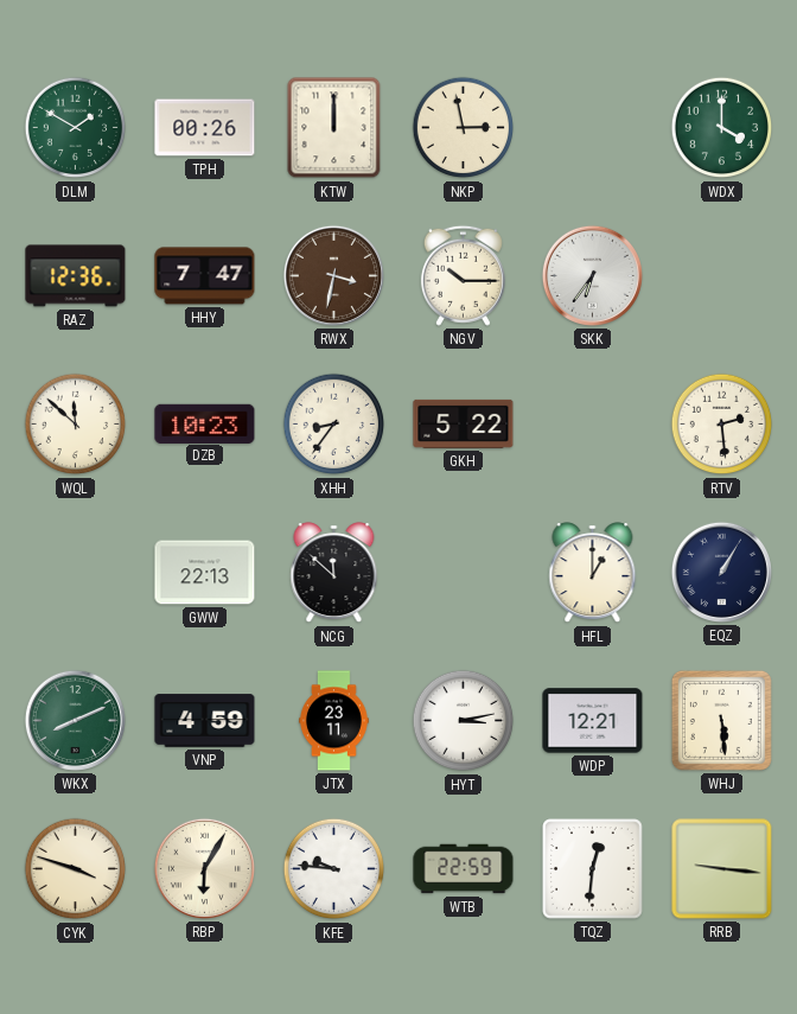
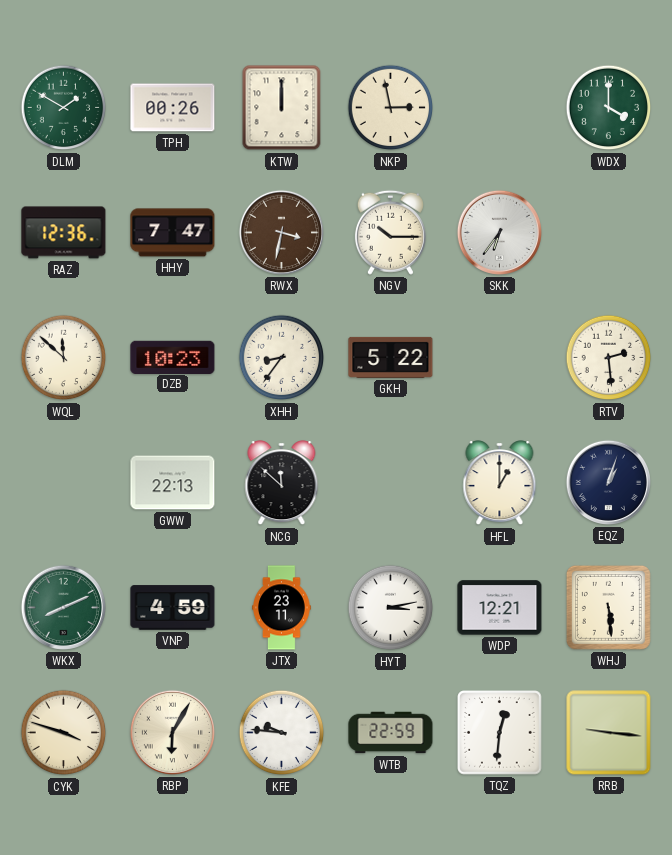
EQZ: 1:05 -> 1:03 (608, 482)
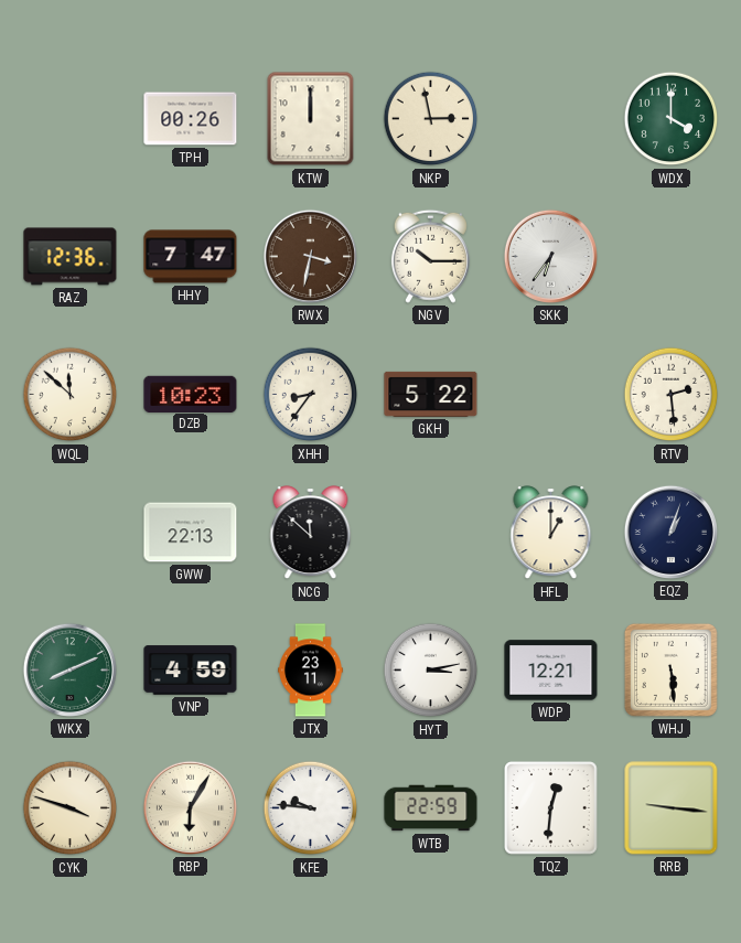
DLM: 1:50 -> none (64, 108)
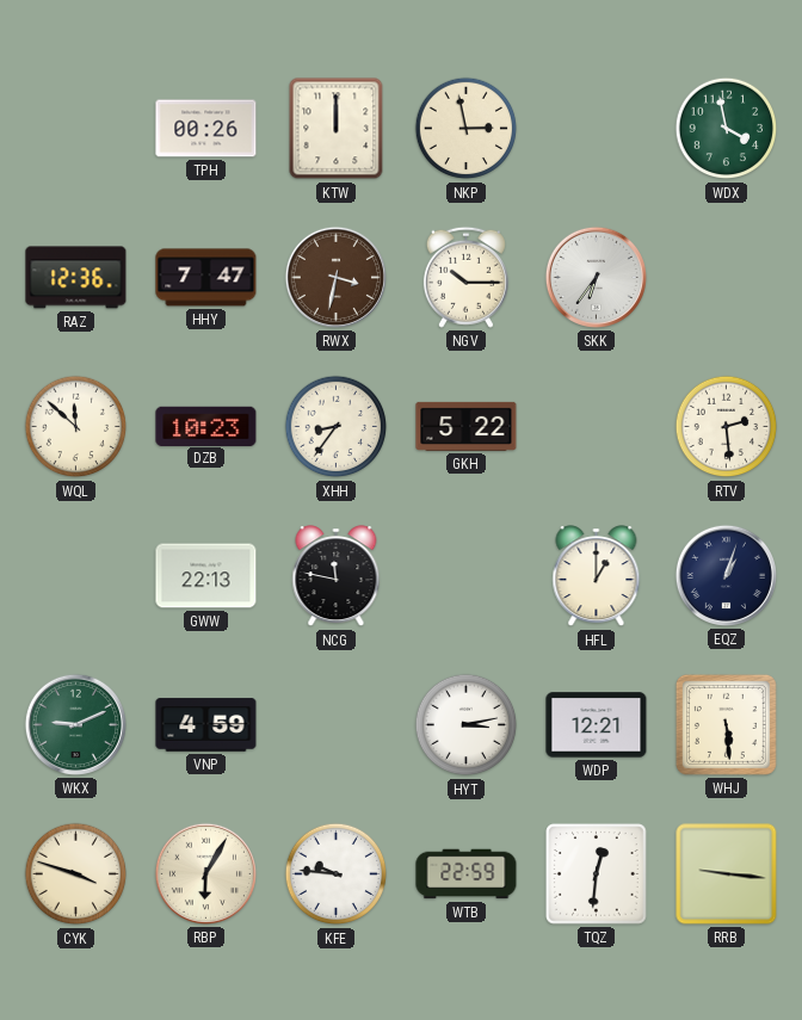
WDX: 4:00 -> 3:58 (727, 129)
NCG: 11:52 -> 11:47 (337, 576)
WKX: 8:11 -> 9:11 (75, 724)
JTX: 23:11 -> none (311, 671)
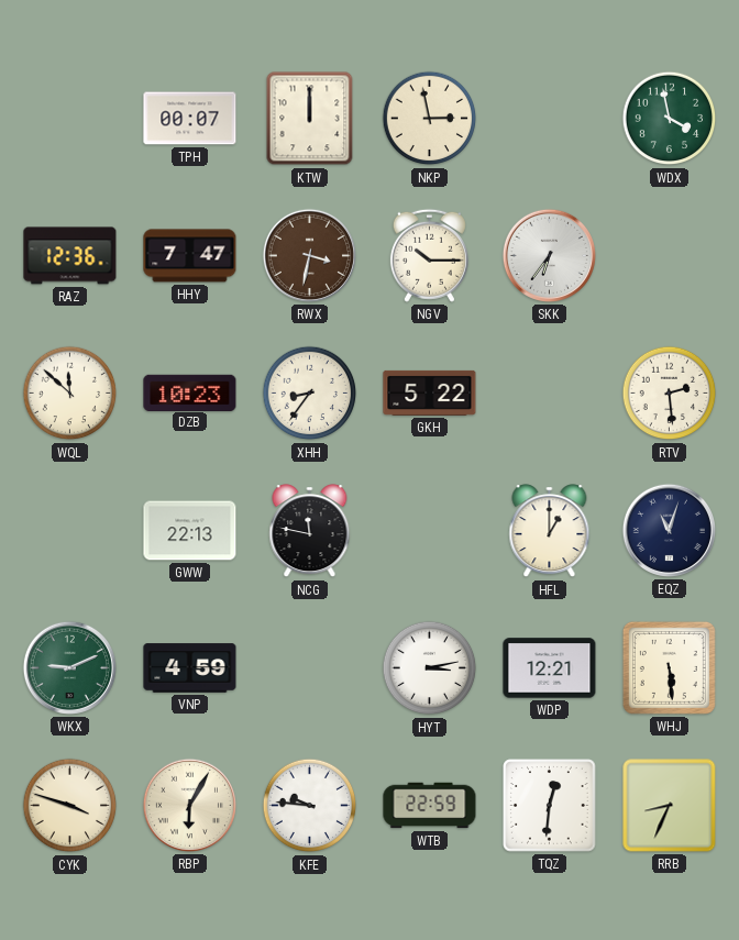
TPH: 00:26 -> 00:07 (190, 119)
EQZ: 1:03 -> 11:03 (669, 530)
RRB: 9:16 -> 8:34 (670, 806)
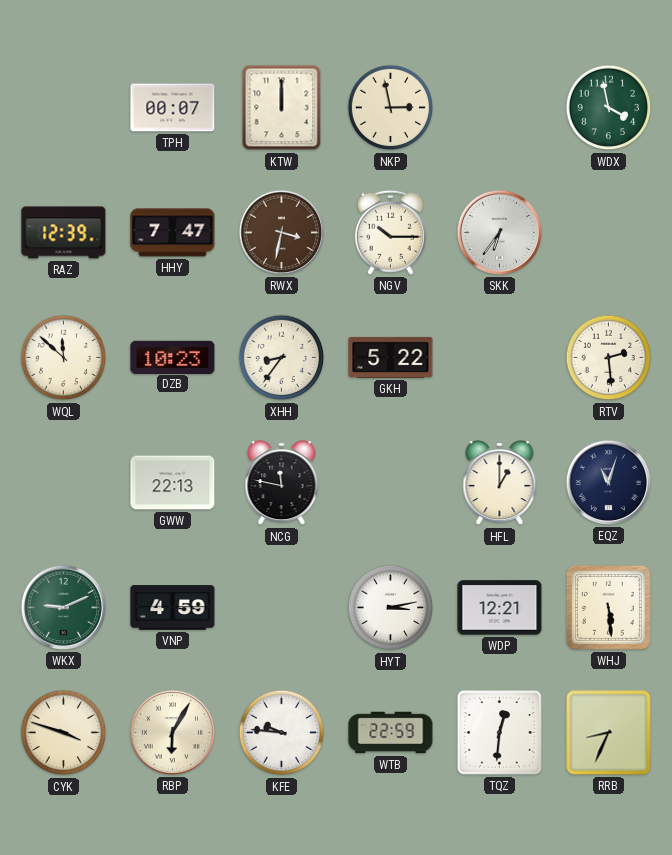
RAZ: 12:36 -> 12:39 (64, 233)
